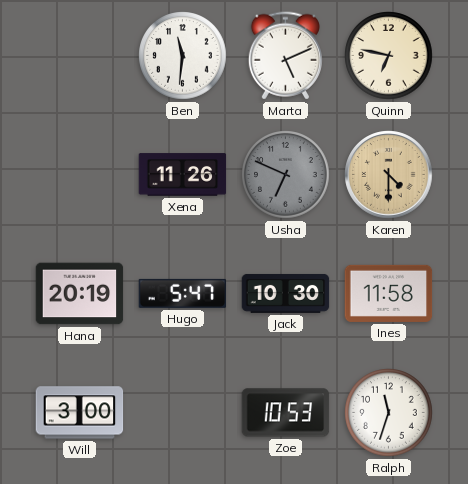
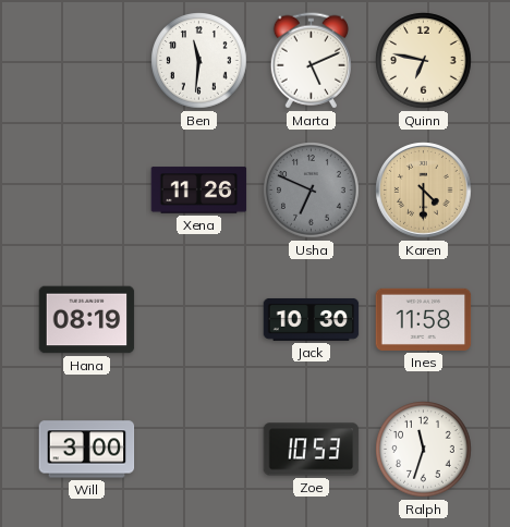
Hana: 20:19 -> 08:19 (87, 320)
Hugo: 5:47 -> none (183, 293)
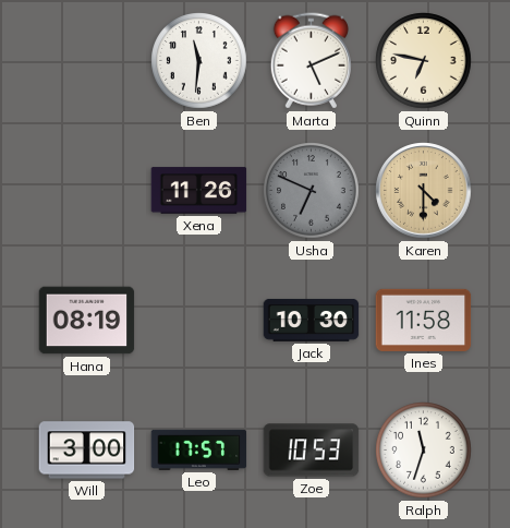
Leo: none -> 17:57 (199, 449)
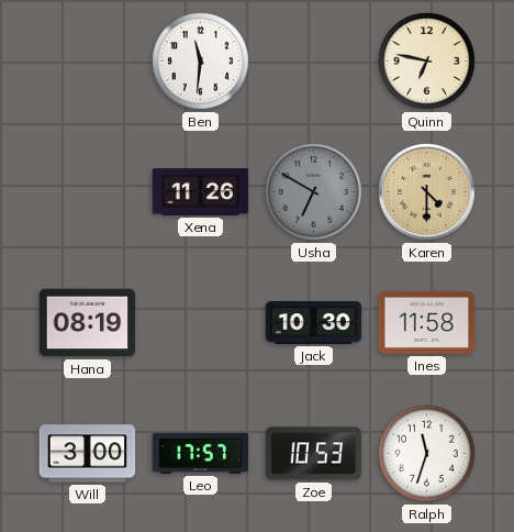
Marta: 5:11 -> none (311, 61)
Usha: 6:49 -> 6:50 (314, 192)
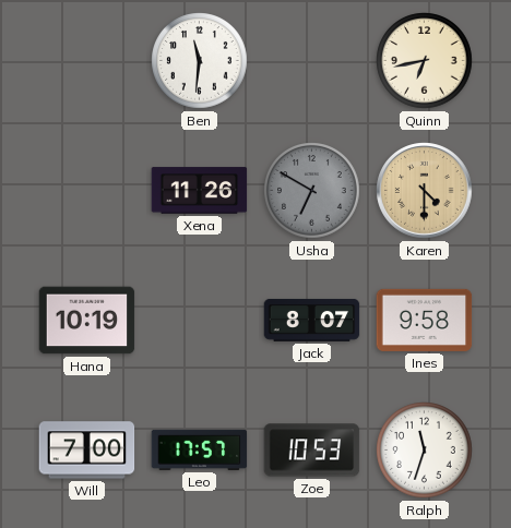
Quinn: 6:47 -> 6:43 (425, 61)
Hana: 08:19 -> 10:19 (87, 321)
Jack: 10:30 -> 8:07 (312, 320)
Ines: 11:58 -> 9:58 (425, 320)
Will: 3:00 -> 7:00 (87, 451)
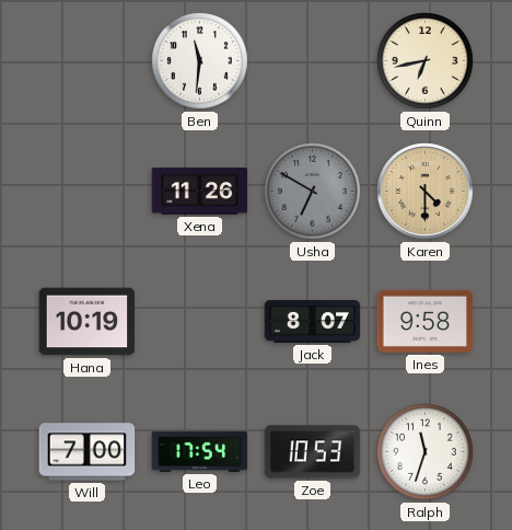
Leo: 17:57 -> 17:54 (200, 451)
